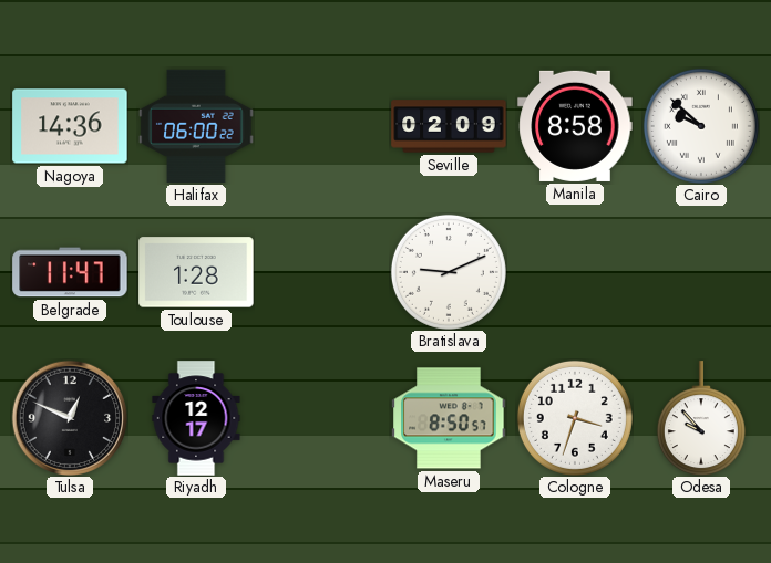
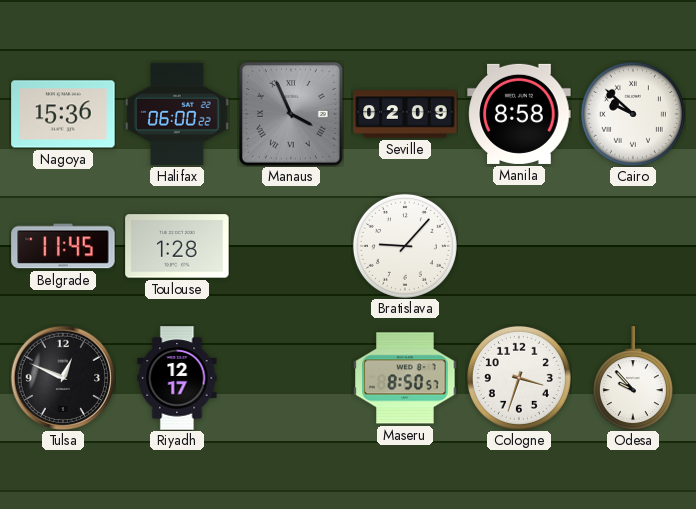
Nagoya: 14:36 -> 15:36 (63, 114)
Manaus: none -> 3:56 (291, 114)
Belgrade: 11:47 -> 11:45 (63, 246)
Bratislava: 9:11 -> 9:07 (405, 246)
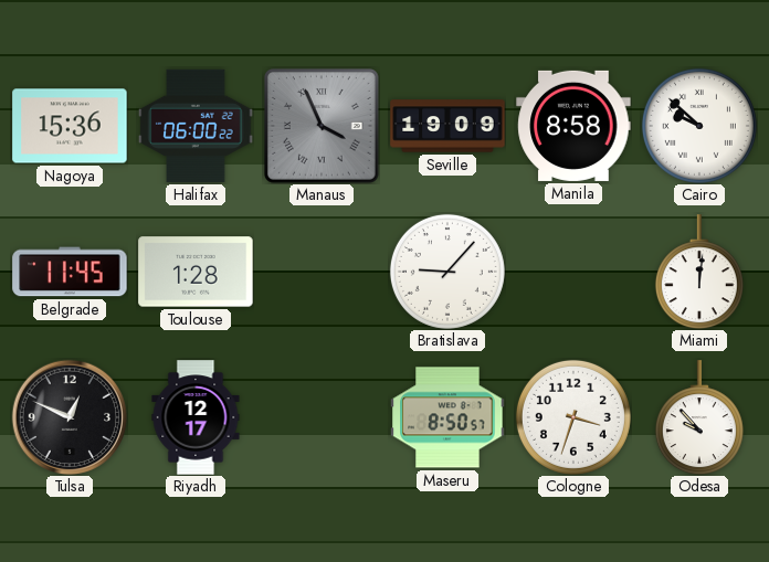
Seville: 02:09 -> 19:09 (447, 126)
Miami: none -> 12:01 (699, 272)
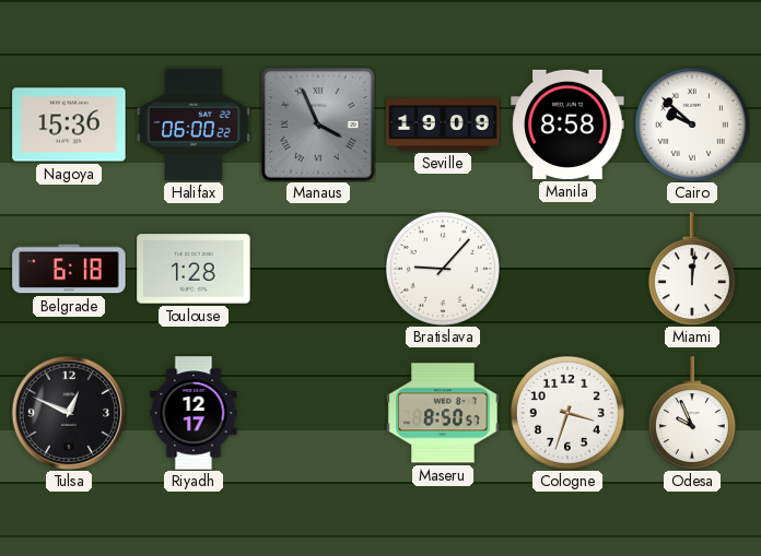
Belgrade: 11:45 -> 6:18 (69, 269)
Odesa: 9:53 -> 9:56 (692, 413)
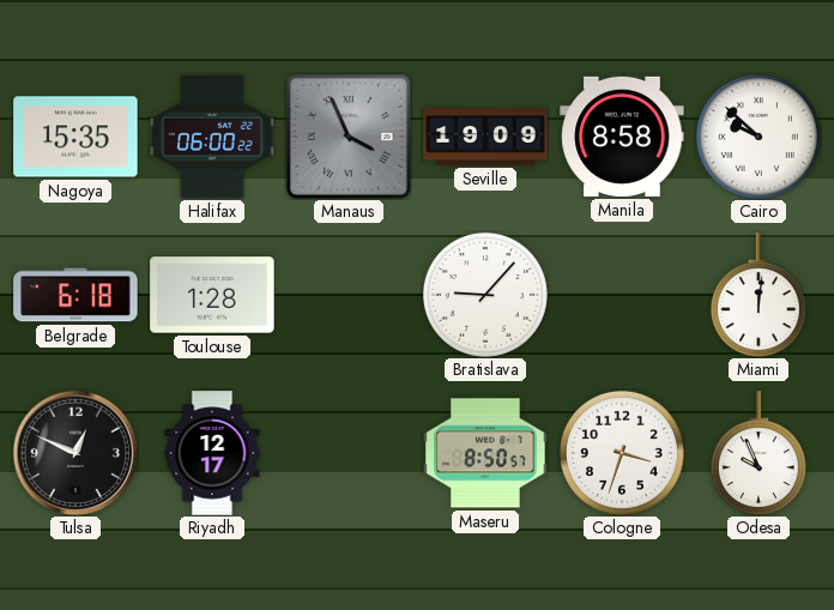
Nagoya: 15:36 -> 15:35 (75, 137)
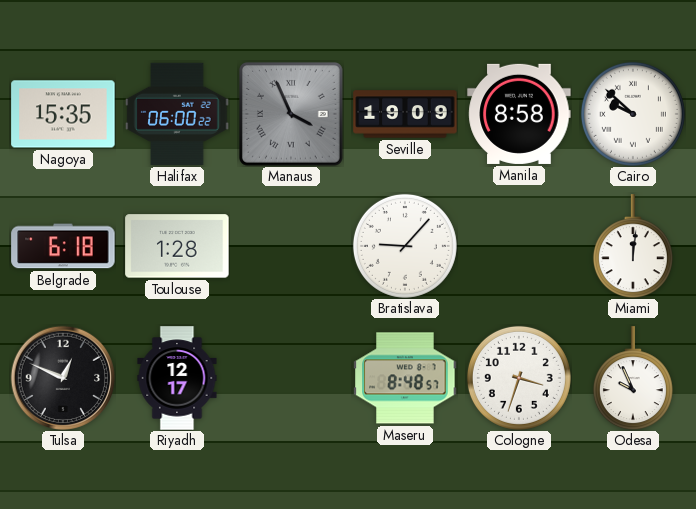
Maseru: 8:50 -> 8:48 (405, 378)
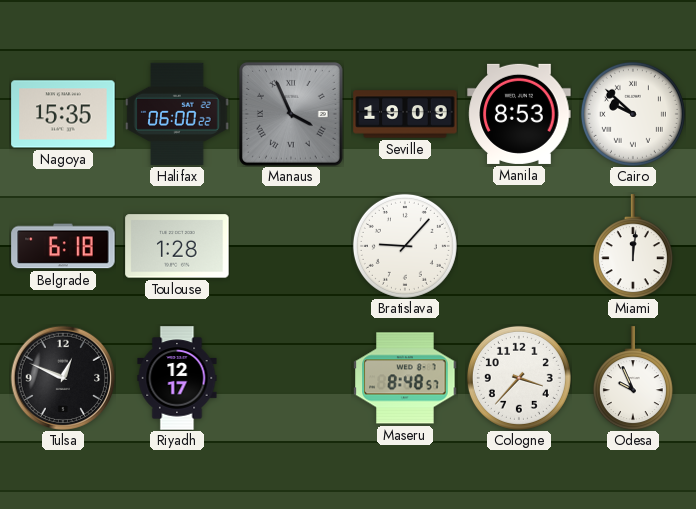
Manila: 8:58 -> 8:53 (519, 114)
Cologne: 3:33 -> 3:37 (519, 378)
